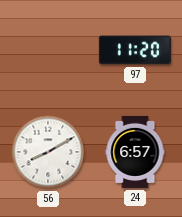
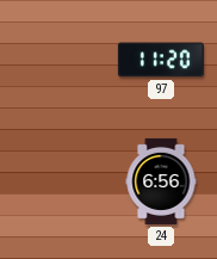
56: 8:10 -> none (48, 152)
24: 6:57 -> 6:56 (161, 181)
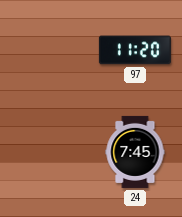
24: 6:56 -> 7:45 (135, 152)
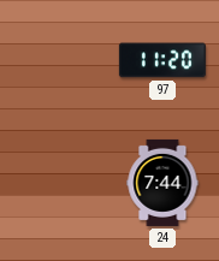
24: 7:45 -> 7:44 (162, 183)
